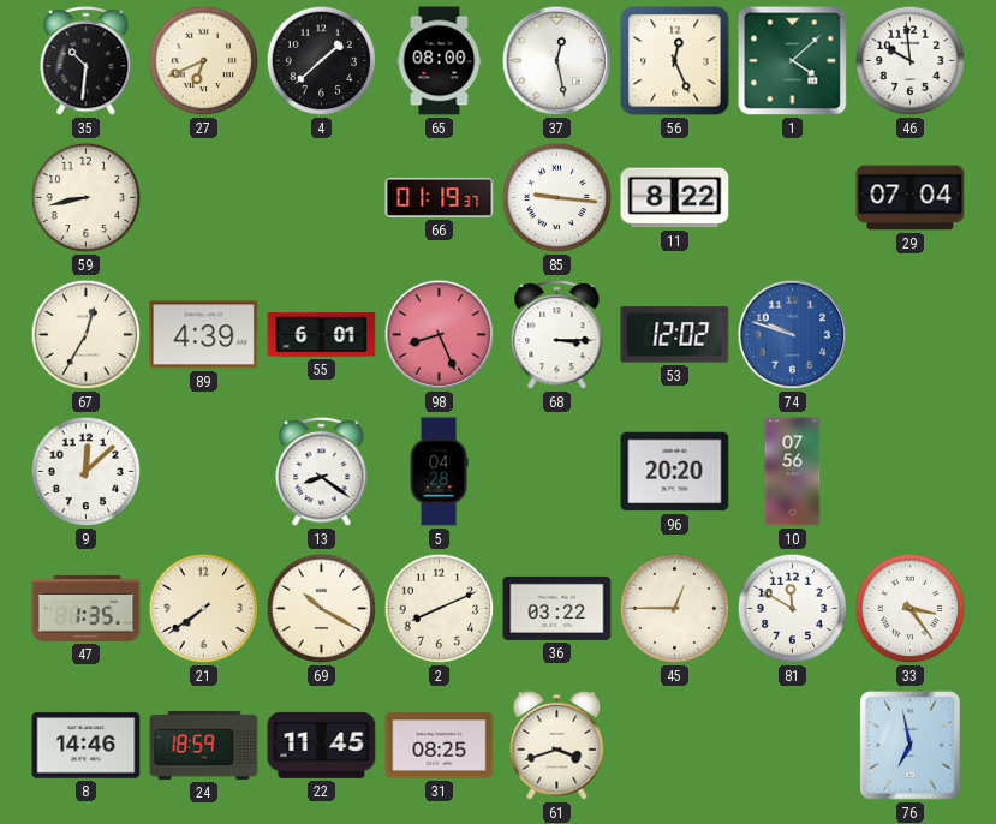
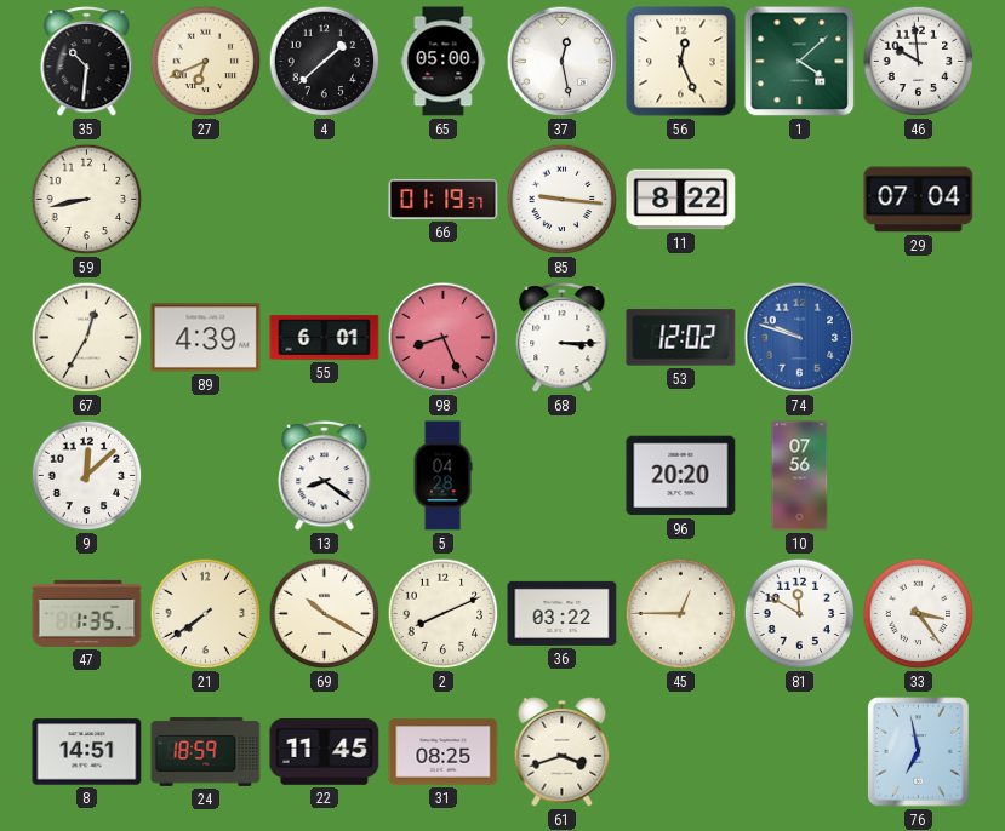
65: 08:00 -> 05:00 (444, 62)
8: 14:46 -> 14:51 (87, 752)
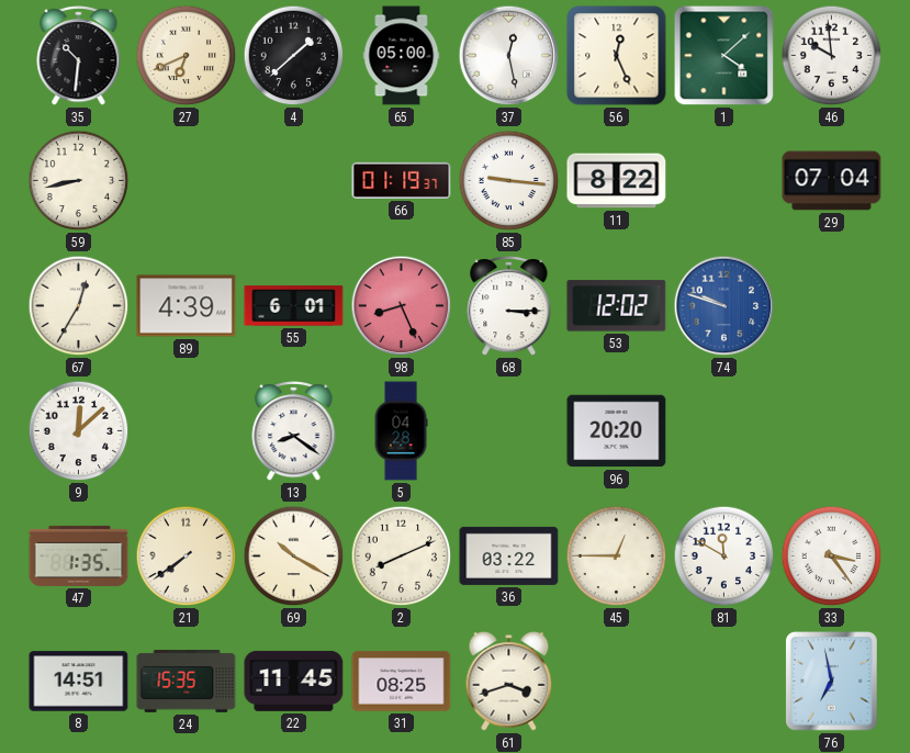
10: 07:56 -> none (800, 476)
24: 18:59 -> 15:35 (187, 682)
